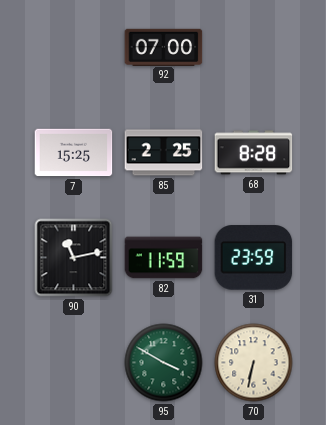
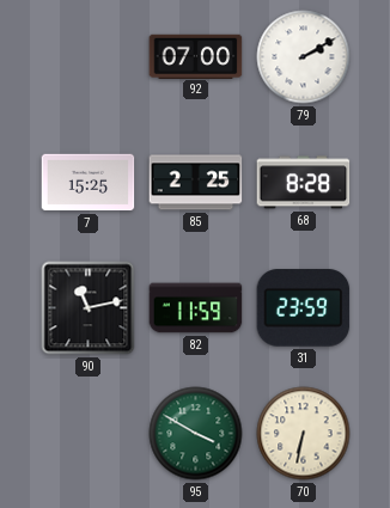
79: none -> 2:10 (304, 57)
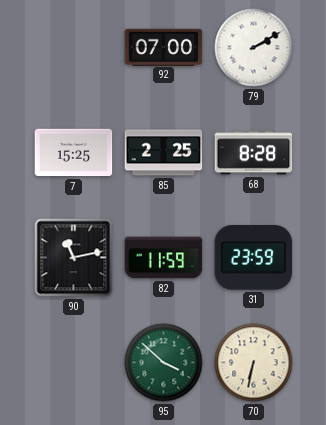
95: 3:50 -> 3:52 (164, 363)
